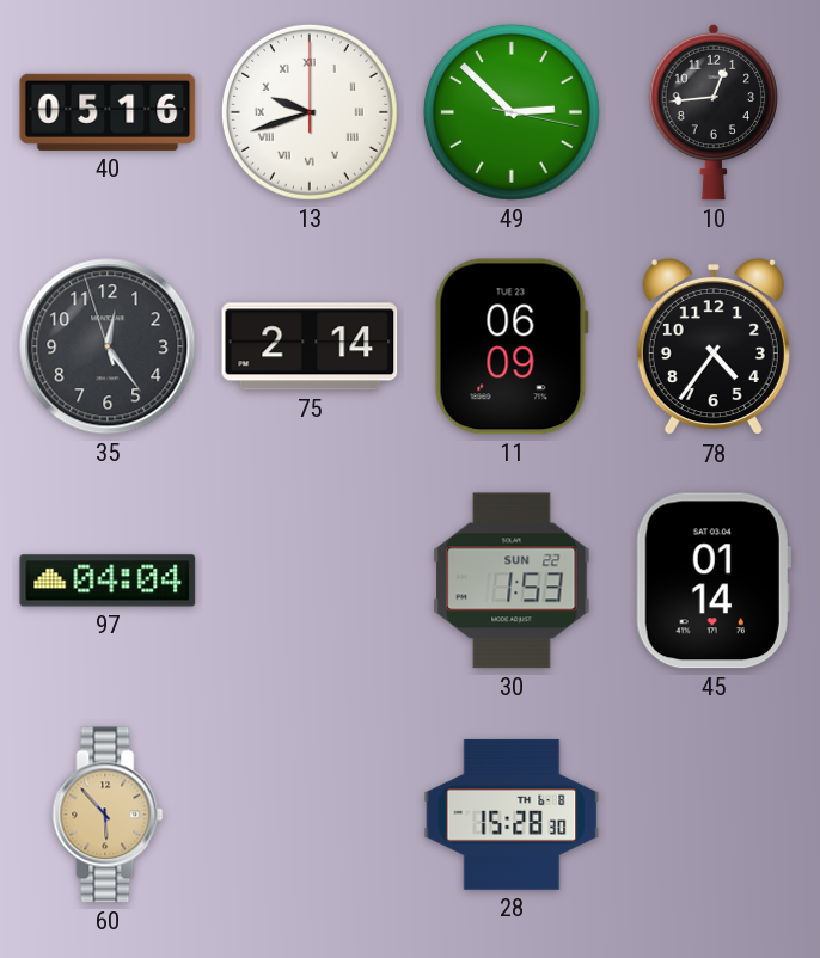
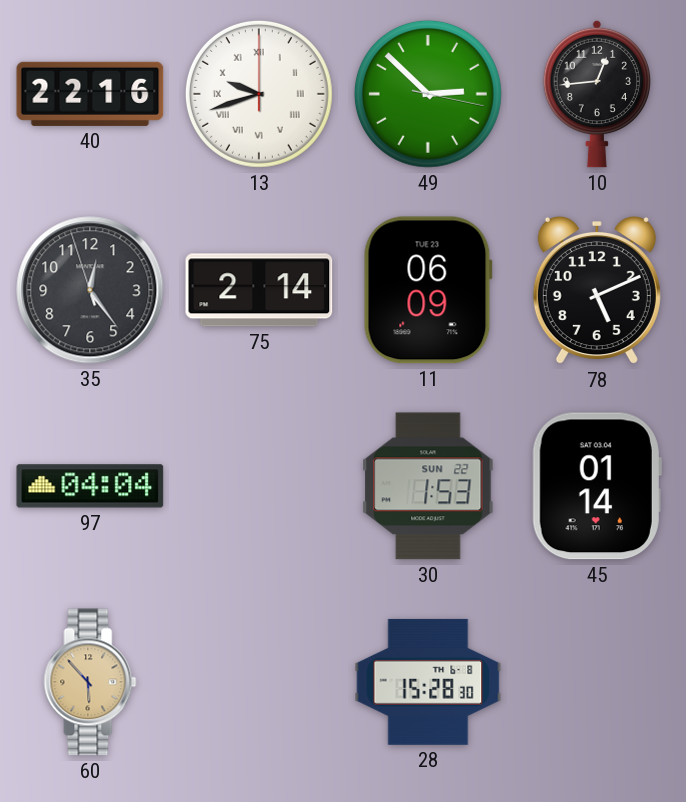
40: 05:16 -> 22:16 (90, 94)
78: 4:36 -> 5:11 (597, 290)
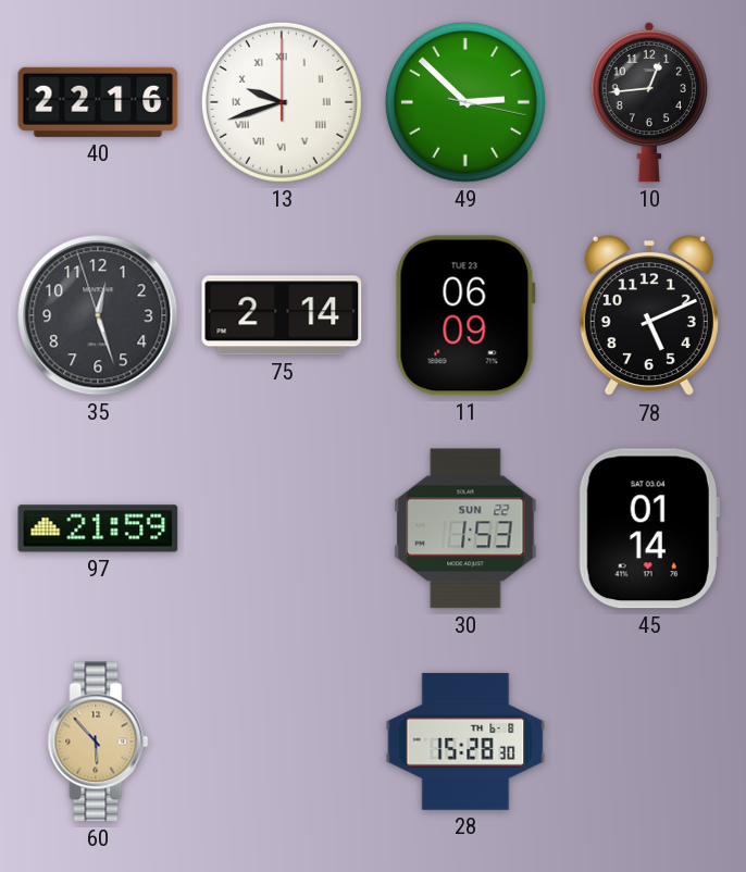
35: 12:23 -> 12:26 (98, 315)
97: 04:04 -> 21:59 (98, 528)
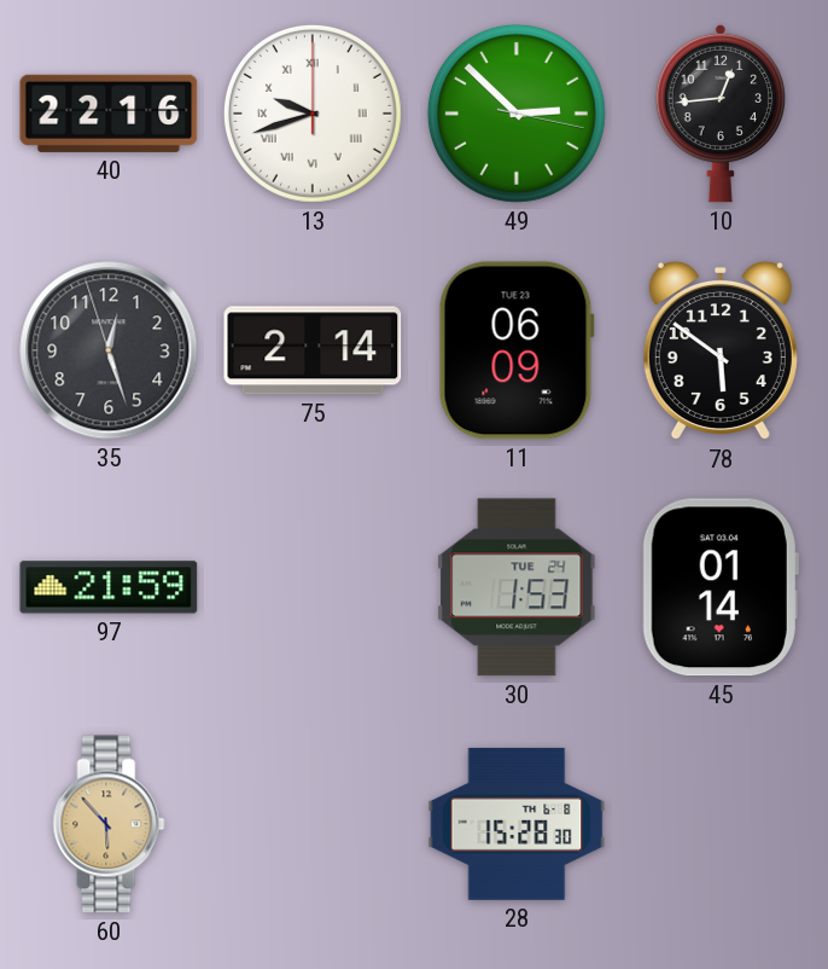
78: 5:11 -> 5:51 (721, 350)
30 date: SUN 22 -> TUE 24 (517, 587)
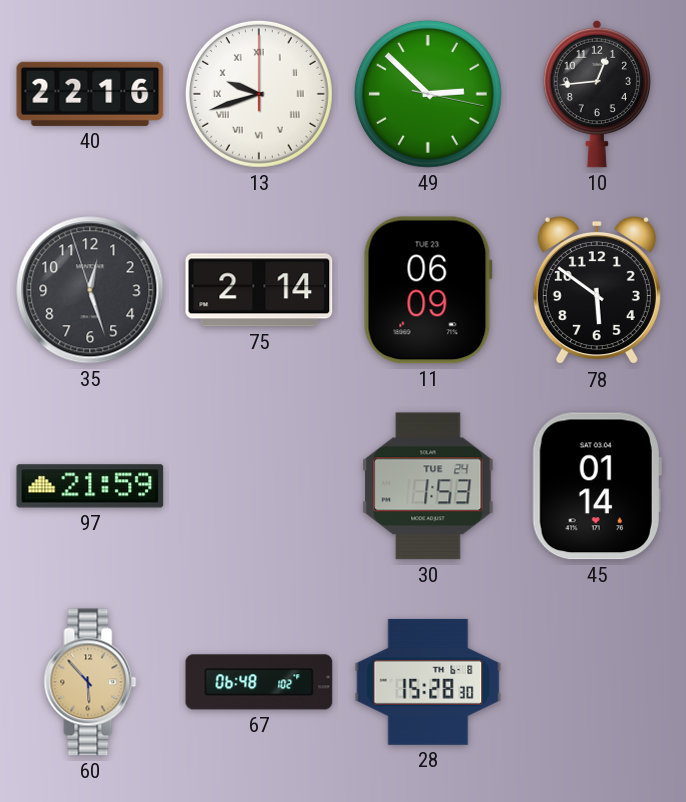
67: none -> 06:48 (259, 682)
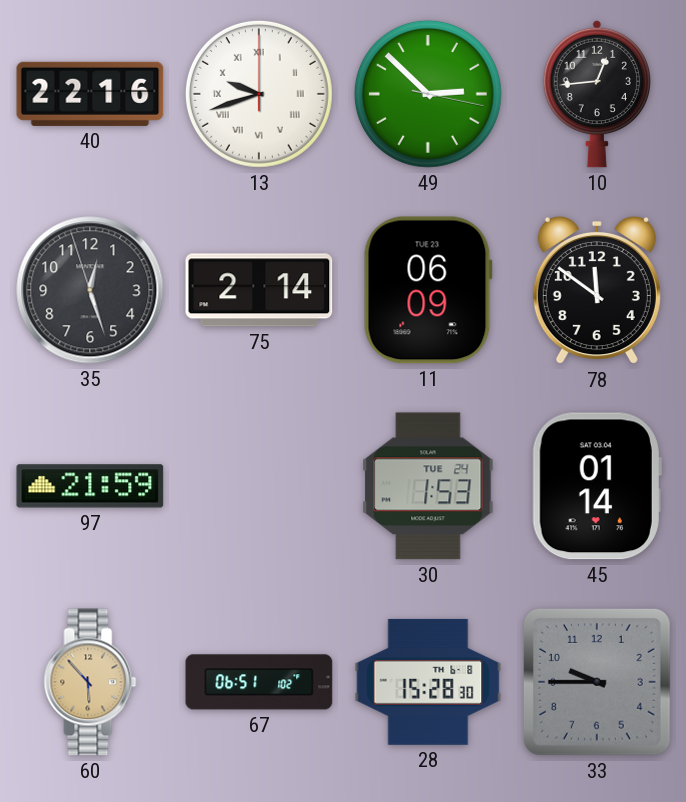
78: 5:51 -> 11:51 (597, 290)
67: 06:48 -> 06:51 (259, 682)
33: none -> 9:45 (597, 682)
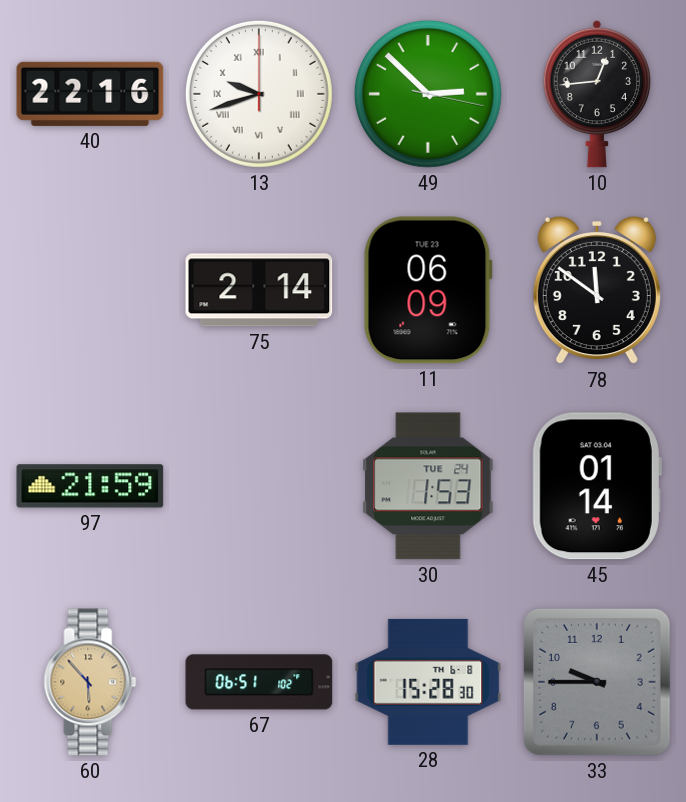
35: 12:26 -> none (90, 290)
